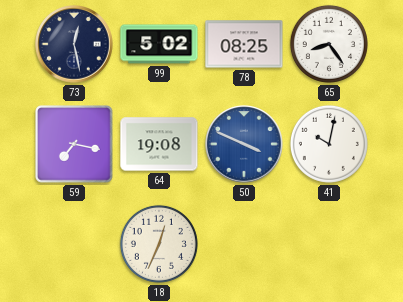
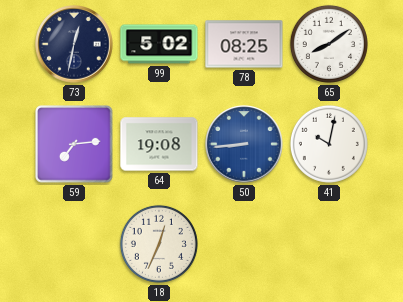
73: 12:28 -> 12:32 (74, 44)
65: 8:24 -> 8:09 (329, 44)
59: 7:17 -> 7:14 (74, 144)
50: 3:49 -> 8:44 (244, 144)
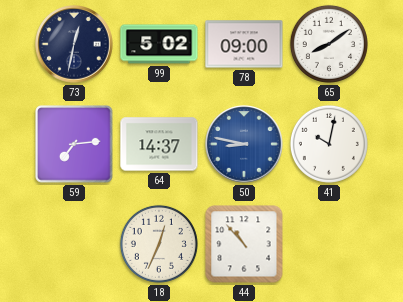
78: 08:25 -> 09:00 (244, 44)
64: 19:08 -> 14:37 (159, 144)
50: 8:44 -> 8:47 (244, 144)
44: none -> 10:53 (244, 244)
